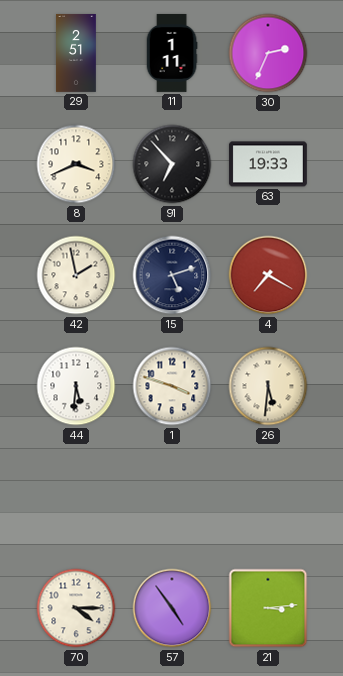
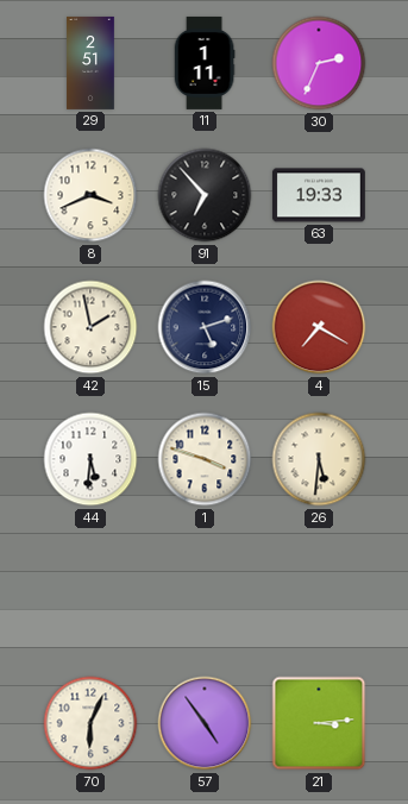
70: 4:15 -> 6:04 (90, 723)
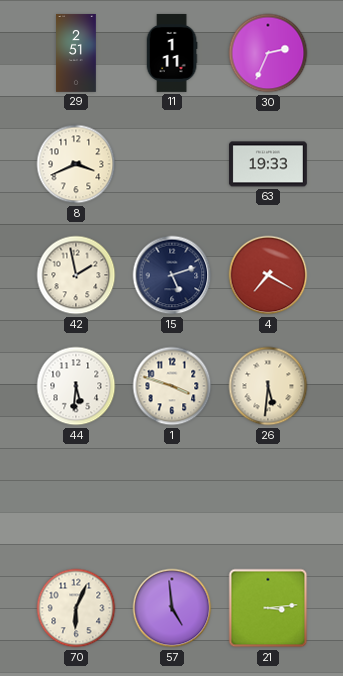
91: 6:53 -> none (205, 195)
57: 4:54 -> 4:59 (172, 608)
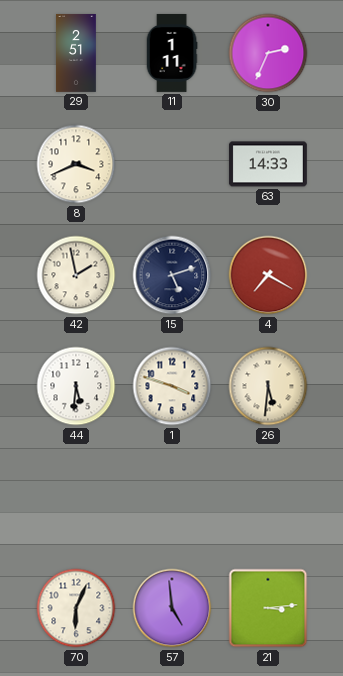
63: 19:33 -> 14:33 (268, 164)
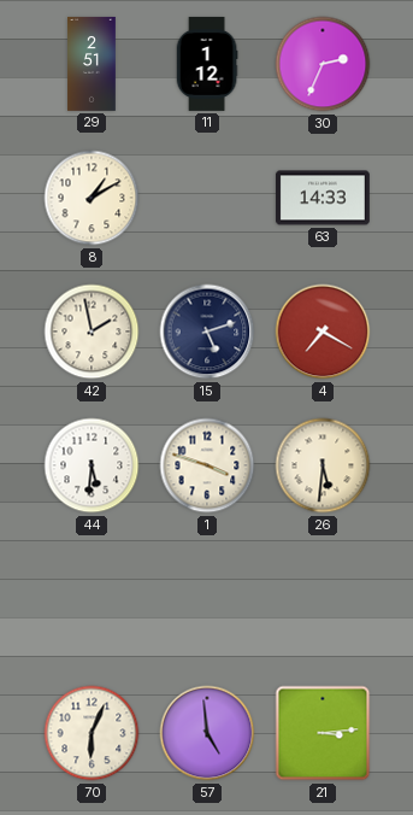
11: 1:11 -> 1:12 (207, 64)
8: 3:41 -> 1:10 (92, 198)
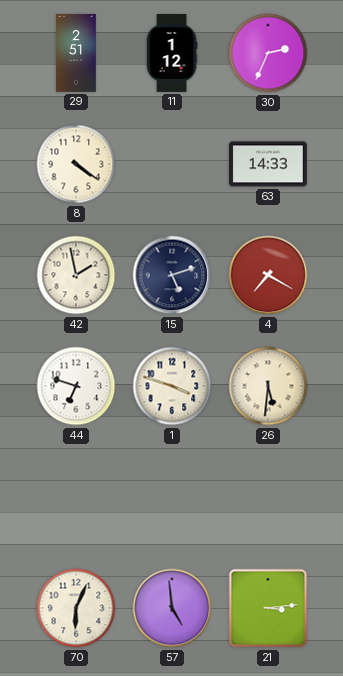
8: 1:10 -> 4:21 (76, 164)
44: 5:31 -> 6:48 (76, 386)
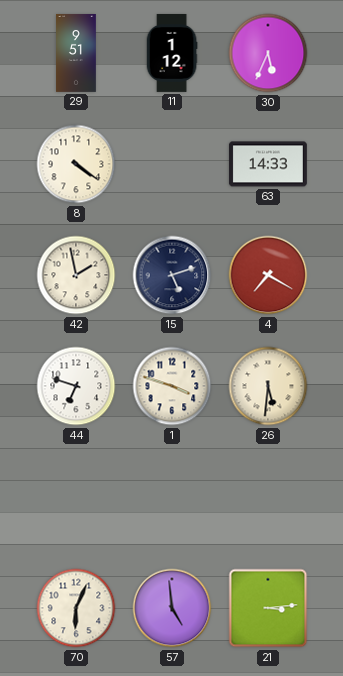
29: 2:51 -> 9:51 (76, 53)
30: 2:34 -> 5:34 (268, 53)
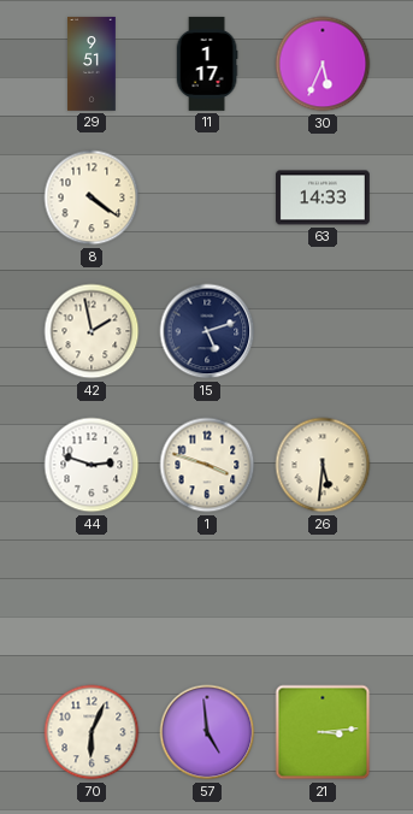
11: 1:12 -> 1:17 (207, 64)
4: 7:20 -> none (268, 275)
44: 6:48 -> 2:48 (92, 465)
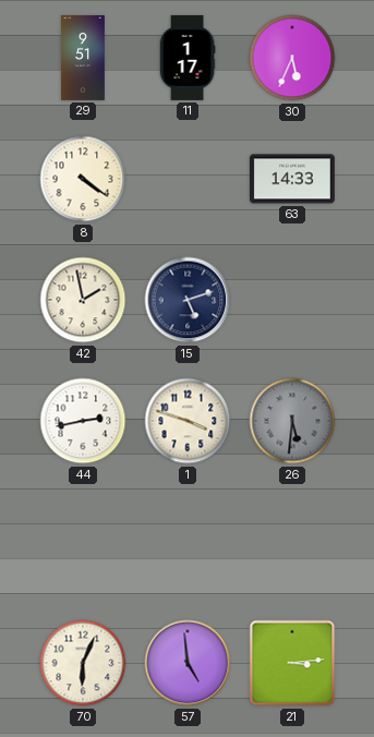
44: 2:48 -> 2:43 (83, 421)
26 dial: cream -> grey (292, 421)
